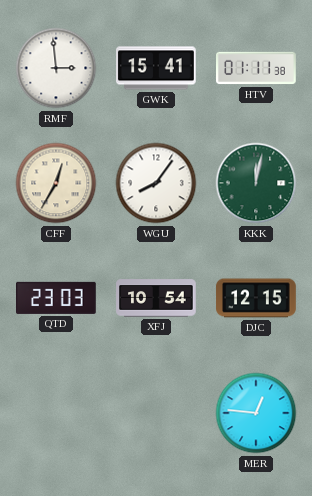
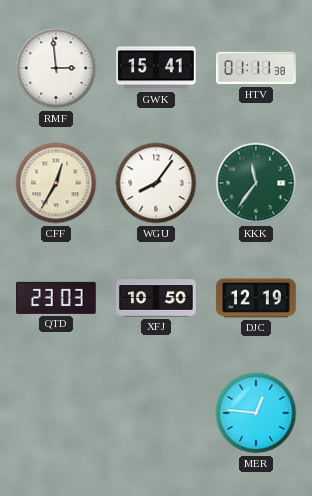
KKK: 12:02 -> 11:36 (256, 183)
XFJ: 10:54 -> 10:50 (156, 298)
DJC: 12:15 -> 12:19 (256, 298)
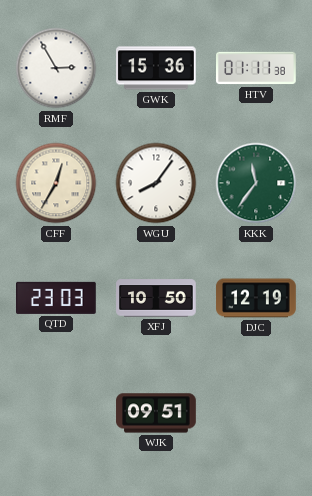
RMF: 2:59 -> 2:55 (56, 68)
GWK: 15:41 -> 15:36 (157, 68)
WJK: none -> 09:51 (156, 413)
MER: 12:46 -> none (256, 413)
